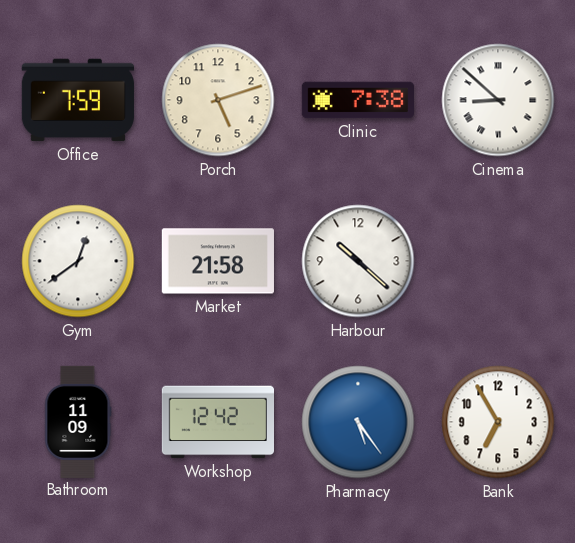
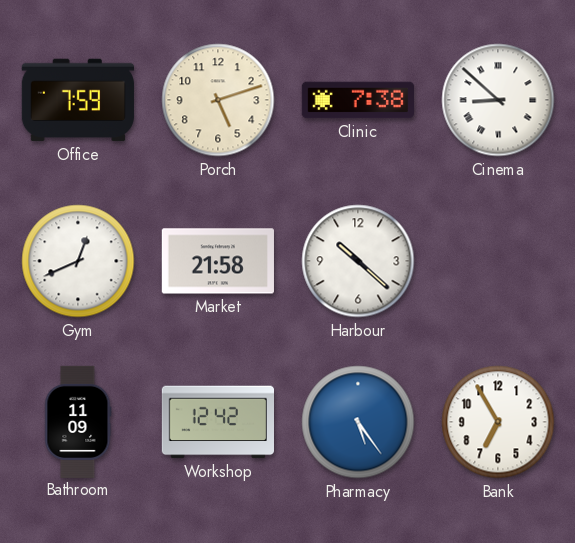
Gym: 12:39 -> 12:41 (78, 261)
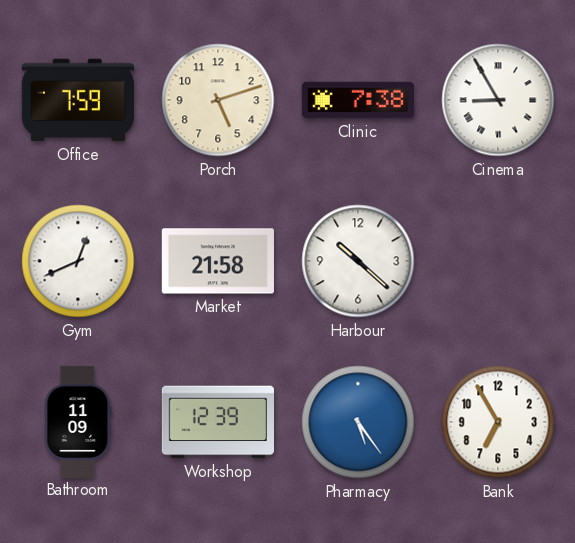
Cinema: 8:52 -> 8:55 (498, 100)
Workshop: 12:42 -> 12:39 (217, 422)
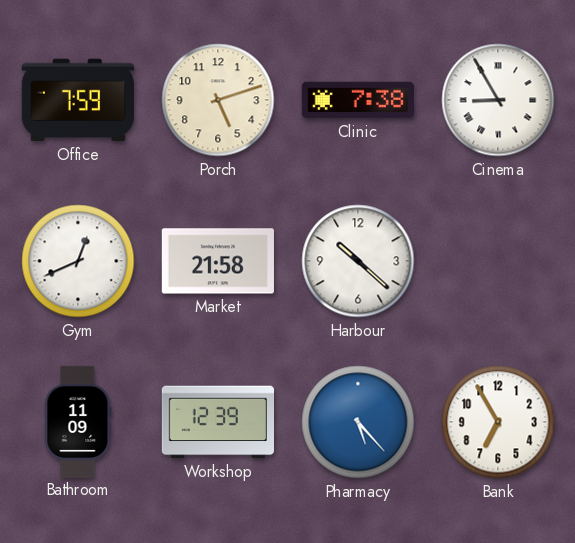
Pharmacy: 5:24 -> 5:23 (358, 422)
